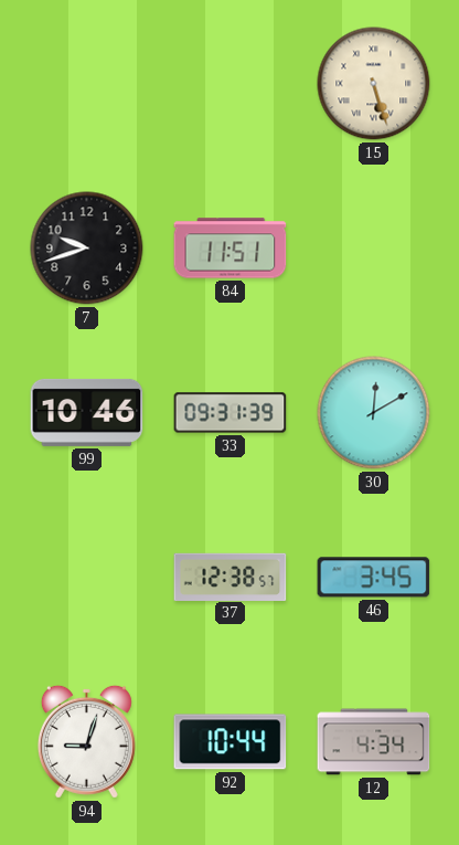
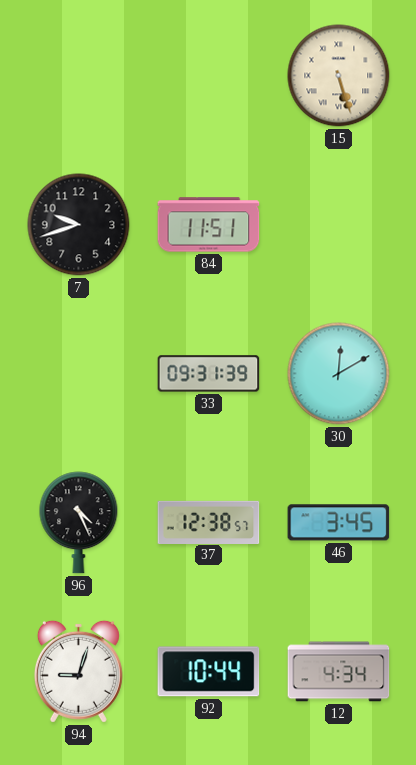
99: 10:46 -> none (87, 412)
96: none -> 4:26 (79, 523)
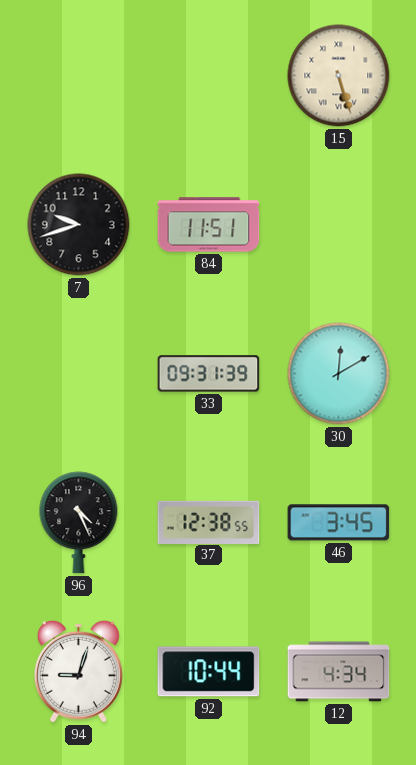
37: 12:38:57 -> 12:38:55 (209, 522)
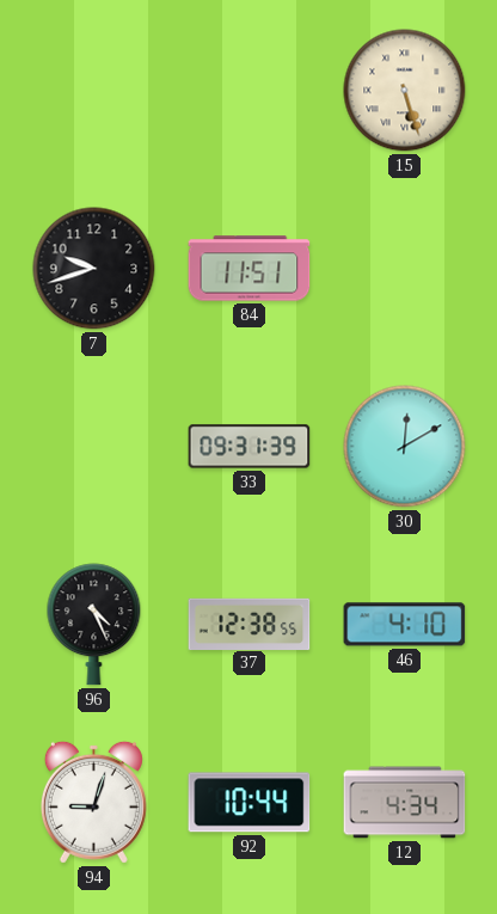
46: 3:45 -> 4:10 (405, 625)
